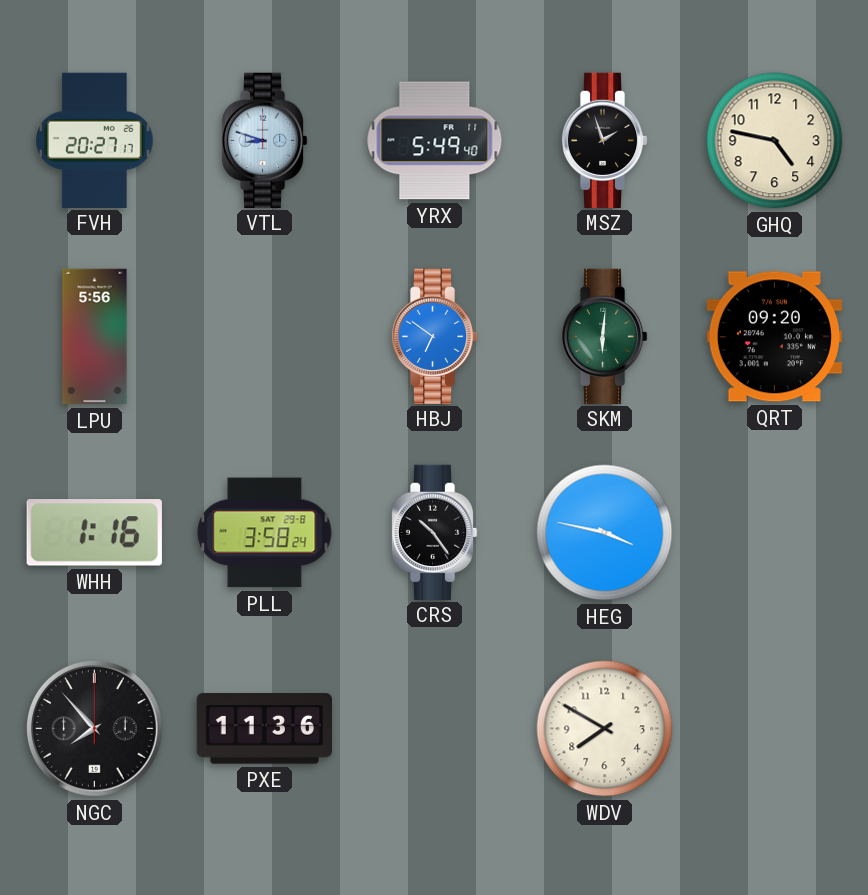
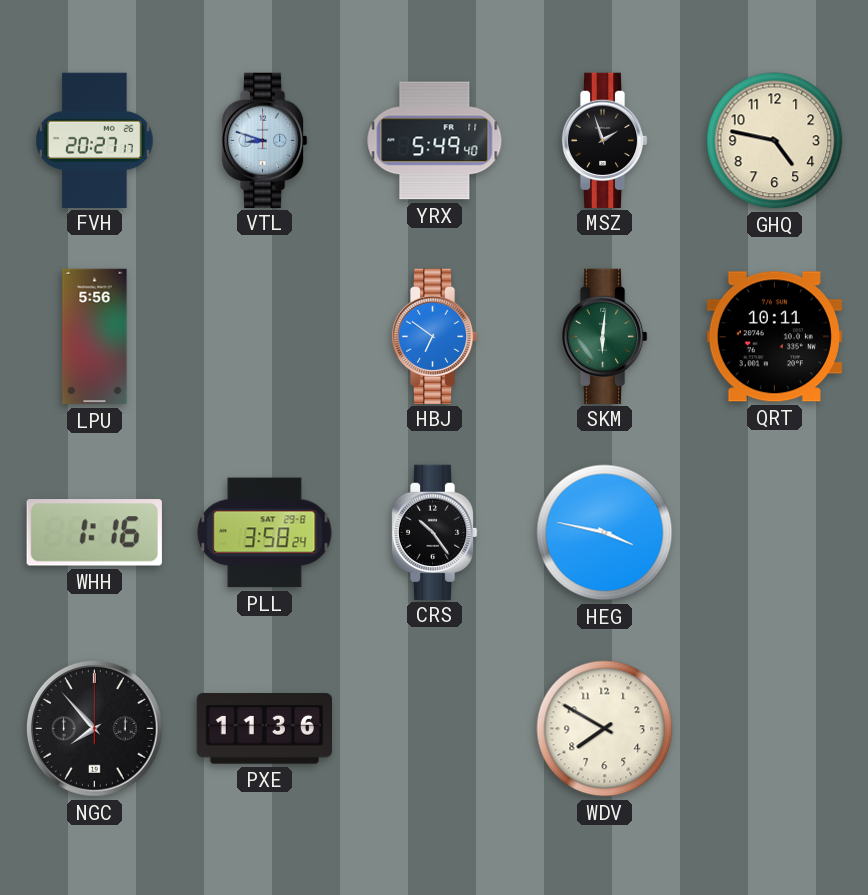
QRT: 09:20 -> 10:11 (774, 337)
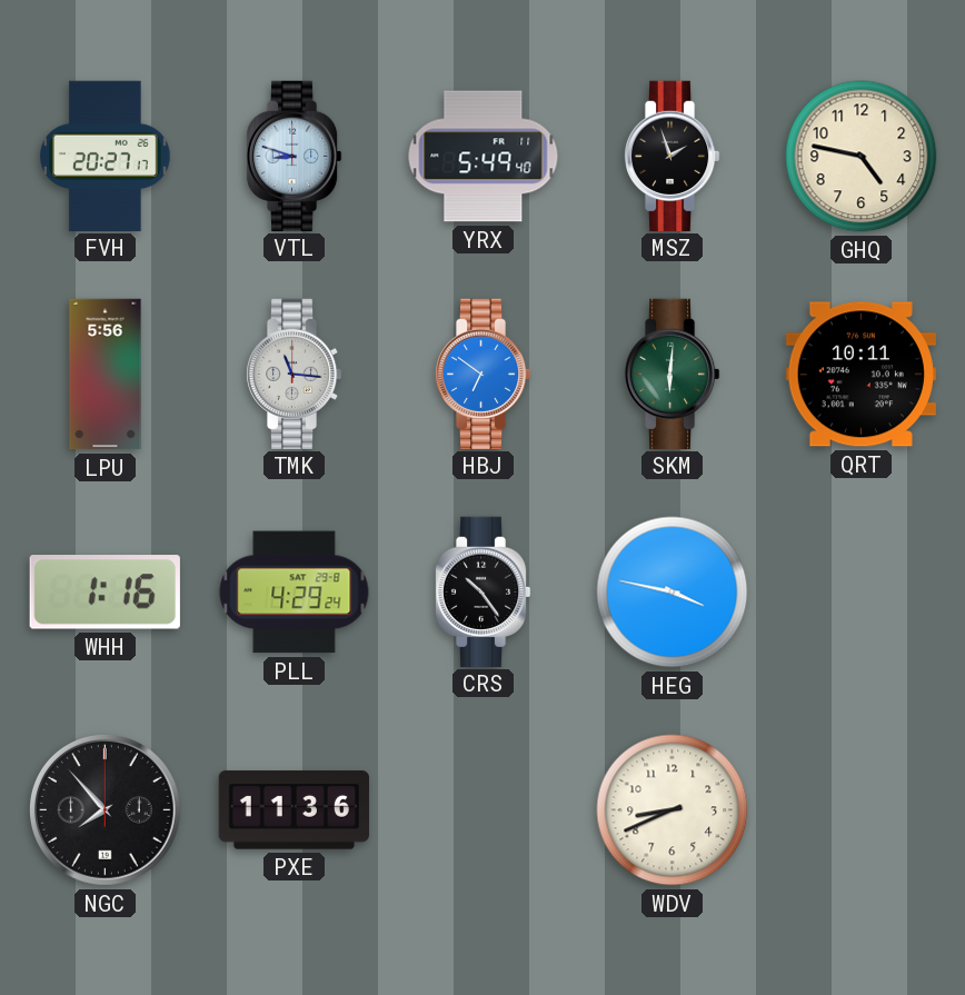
TMK: none -> 11:16 (294, 374)
PLL: 3:58 -> 4:29 (295, 593)
WDV: 7:50 -> 8:41 (673, 810)
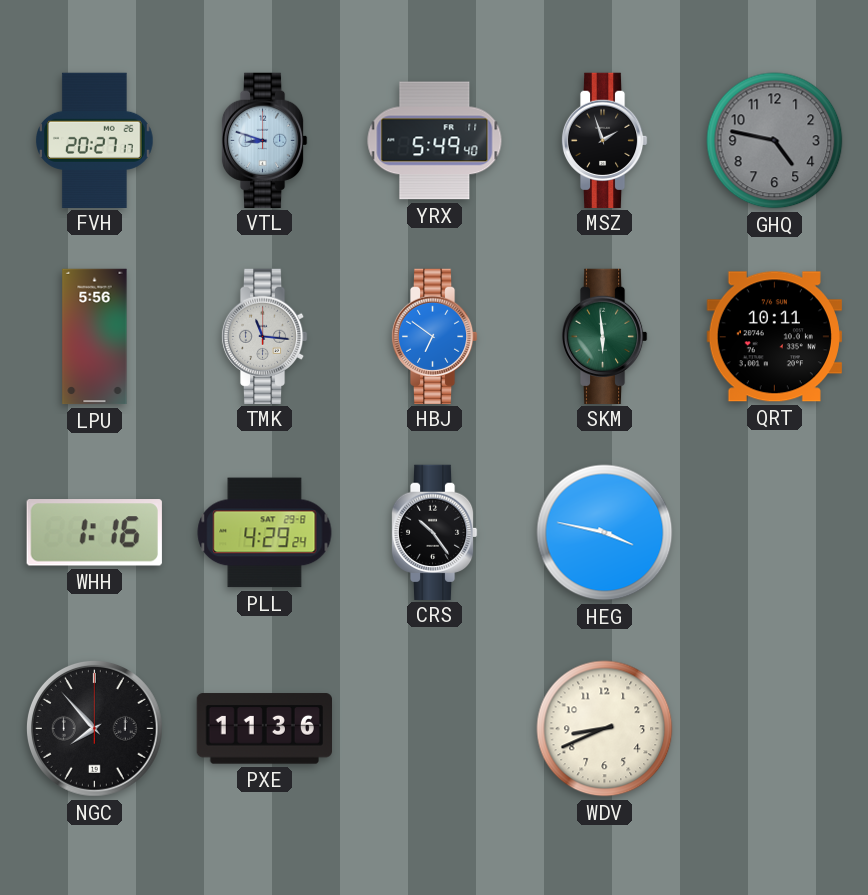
GHQ dial: cream -> grey (775, 141)
SKM: 6:01 -> 5:59 (604, 336)
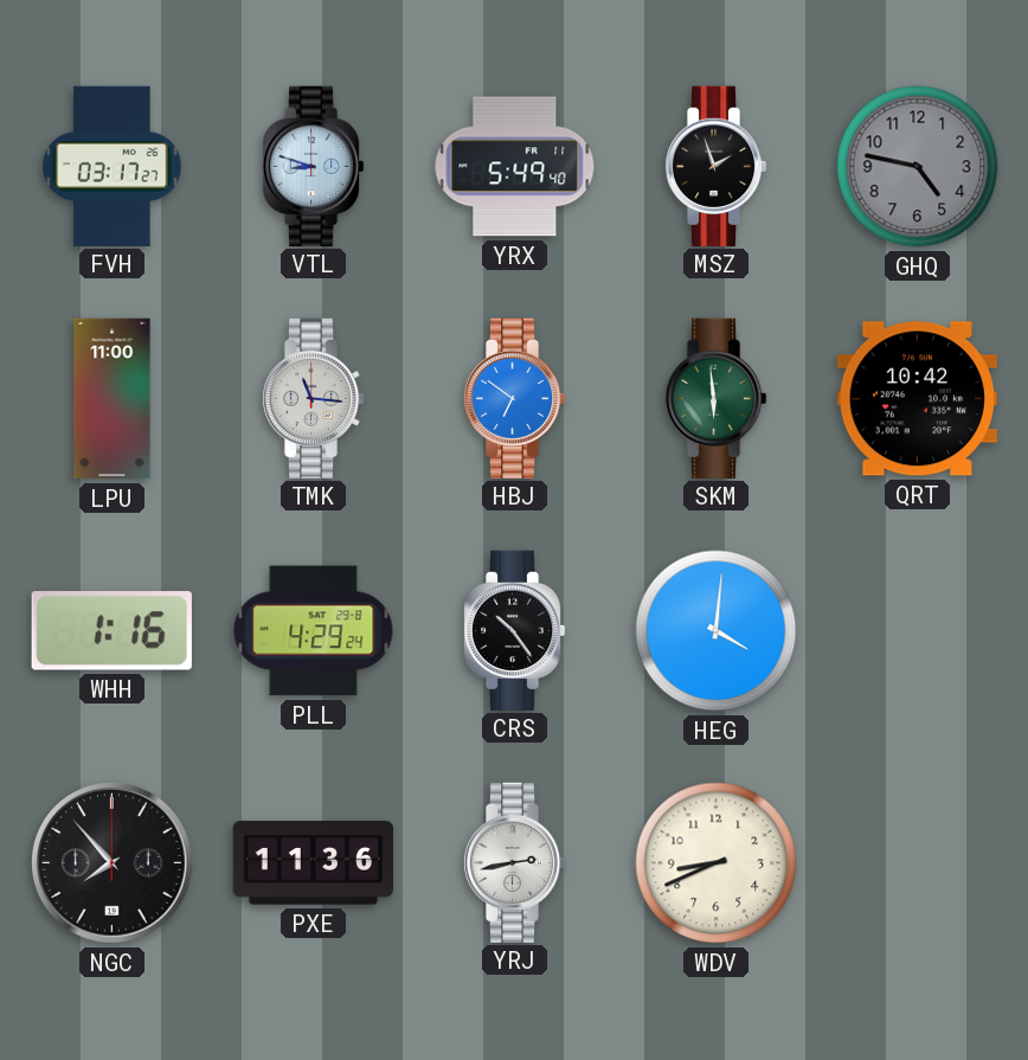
FVH: 20:27 -> 03:17 (113, 166)
LPU: 5:56 -> 11:00 (113, 399)
QRT: 10:11 -> 10:42 (917, 399)
HEG: 3:47 -> 4:01 (717, 631)
YRJ: none -> 2:43 (514, 862)
